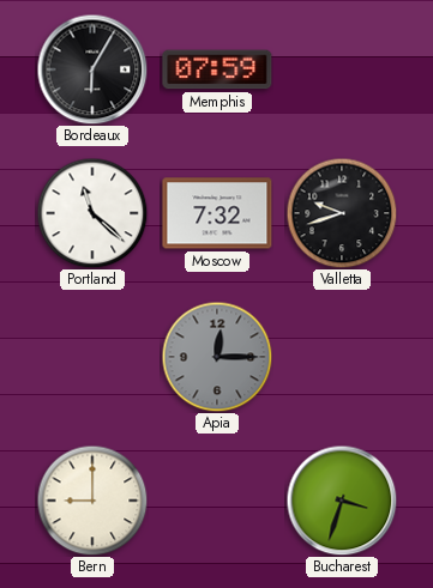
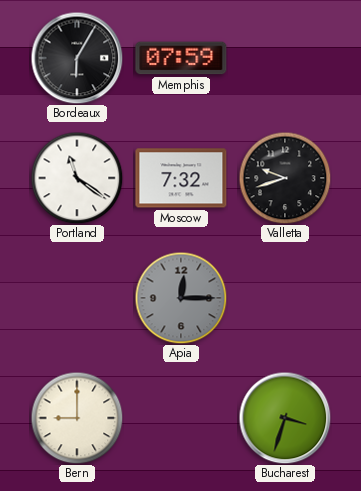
Portland: 11:22 -> 11:21 (77, 178)
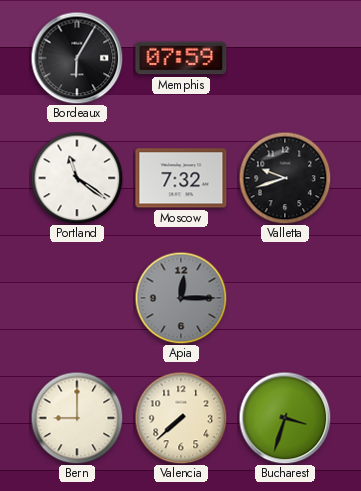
Valencia: none -> 7:38 (181, 418)
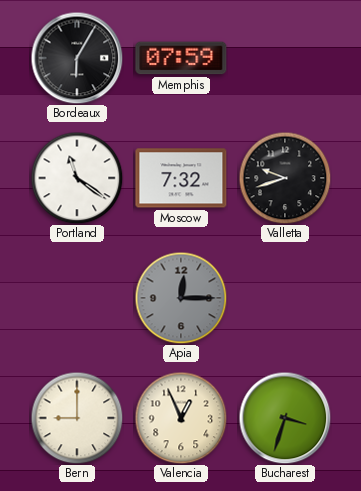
Valencia: 7:38 -> 12:56 (181, 418)
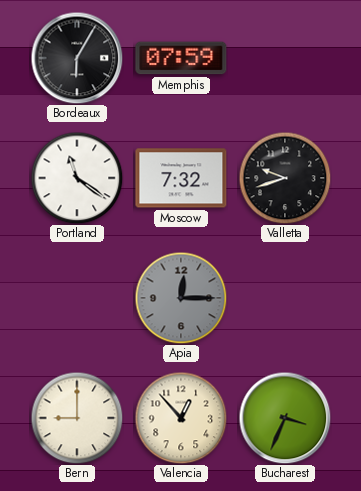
Valencia: 12:56 -> 12:53 (181, 418)
Bucharest: 3:33 -> 3:34 (285, 418)
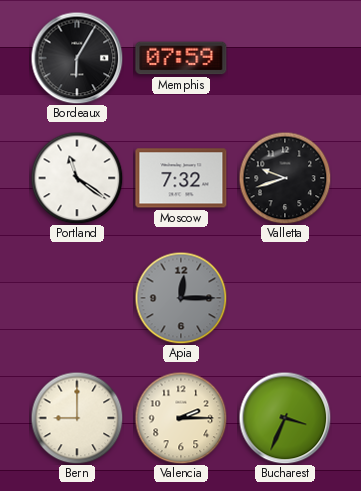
Valencia: 12:53 -> 2:15 (181, 418)
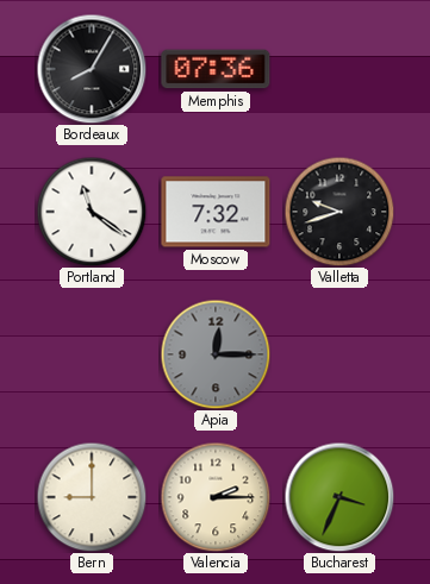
Bordeaux: 6:05 -> 8:05 (92, 69)
Memphis: 07:59 -> 07:36 (216, 69)
